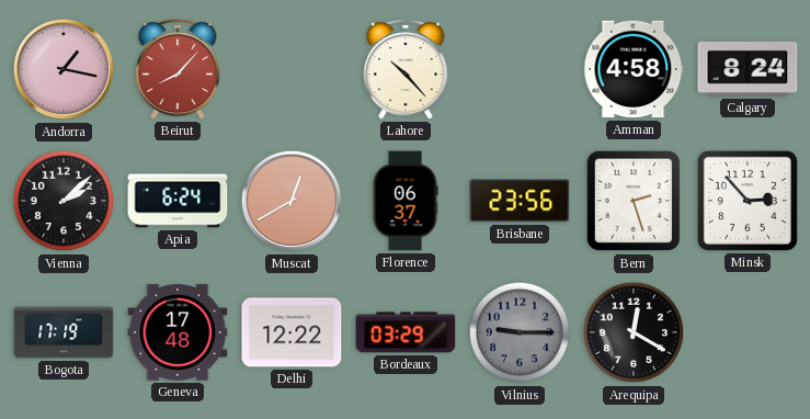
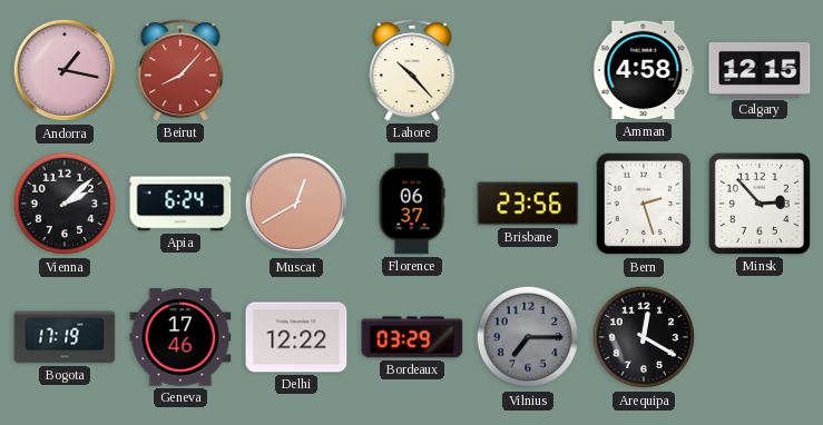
Calgary: 8:24 -> 12:15 (760, 70)
Geneva: 17:48 -> 17:46 (180, 337)
Vilnius: 9:15 -> 7:15 (528, 337)
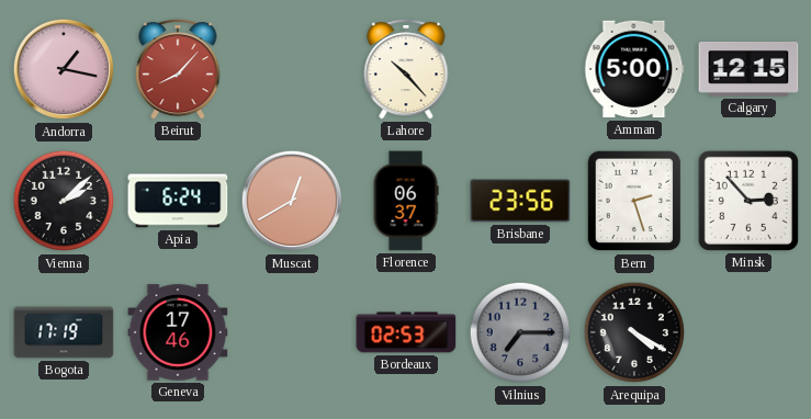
Amman: 4:58 -> 5:00 (634, 69)
Delhi: 12:22 -> none (296, 337)
Bordeaux: 03:29 -> 02:53 (406, 332)
Arequipa: 12:20 -> 4:20 (634, 332)
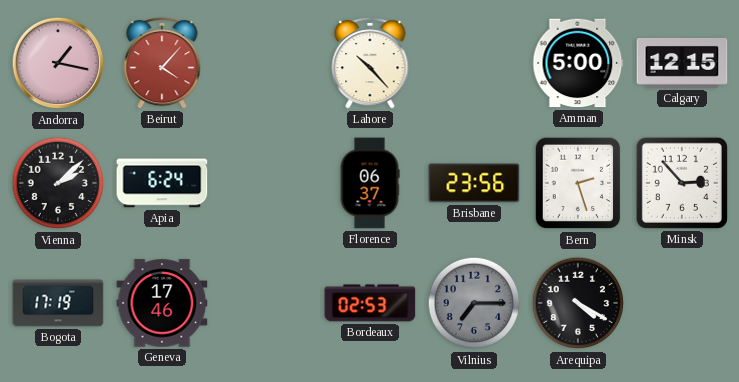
Beirut: 8:07 -> 4:07 (162, 63)
Muscat: 12:40 -> none (292, 201)
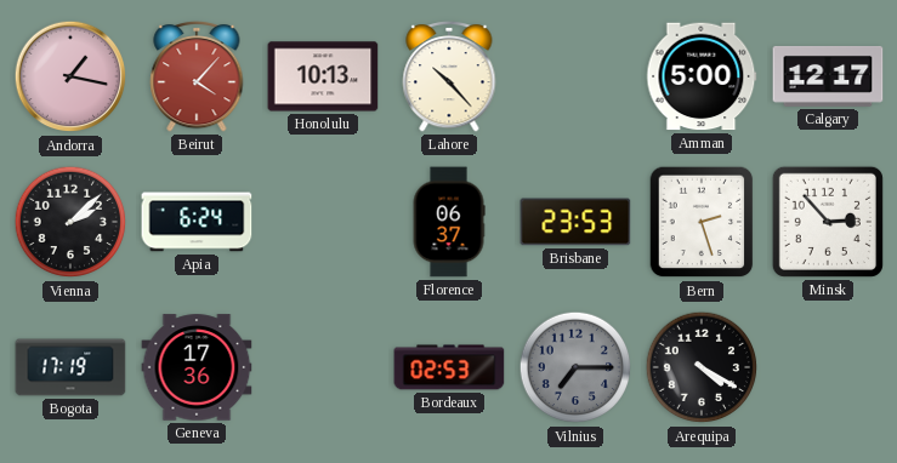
Honolulu: none -> 10:13 (323, 76)
Calgary: 12:15 -> 12:17 (828, 76)
Brisbane: 23:56 -> 23:53 (575, 222)
Geneva: 17:46 -> 17:36 (197, 367)
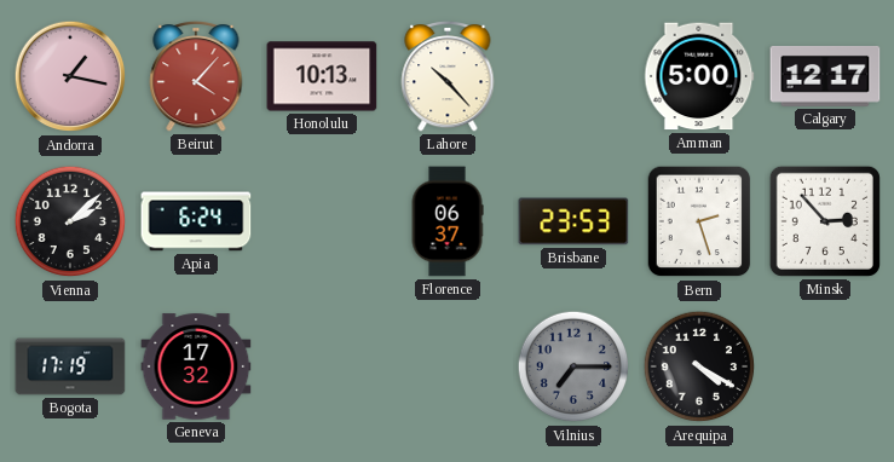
Geneva: 17:36 -> 17:32 (196, 366)
Bordeaux: 02:53 -> none (449, 367)
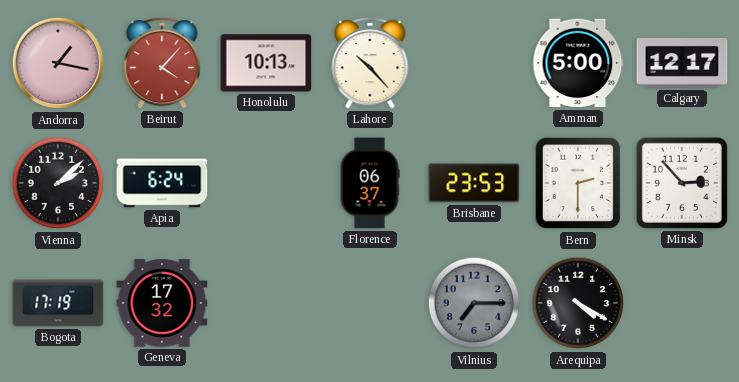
Bern: 2:27 -> 2:30 (578, 183)
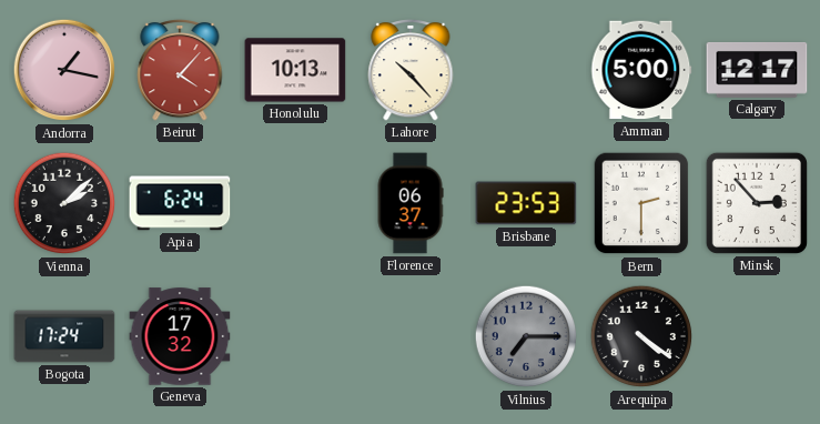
Bogota: 17:19 -> 17:24 (64, 336)
Arequipa: 4:20 -> 4:21 (641, 336)
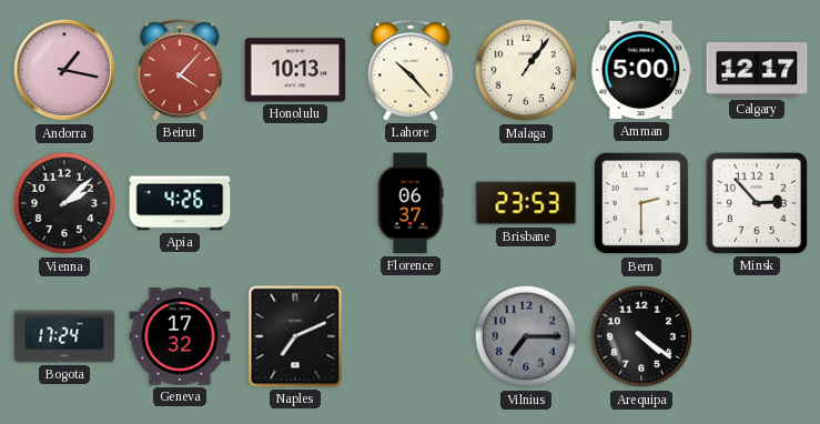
Malaga: none -> 1:06 (526, 70)
Apia: 6:24 -> 4:26 (180, 203)
Naples: none -> 7:11 (295, 336)
